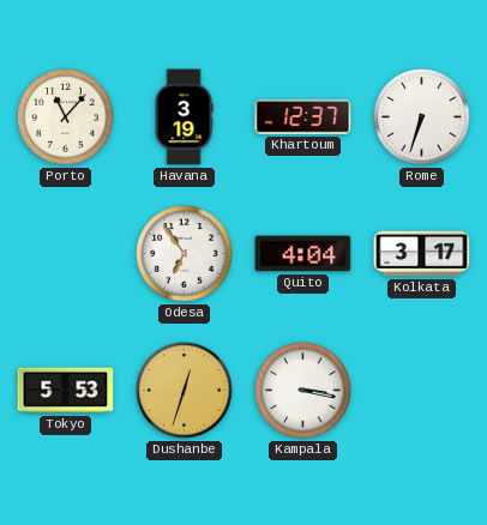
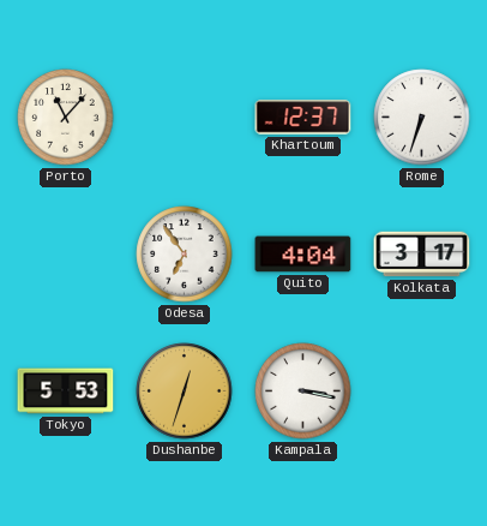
Havana: 3:19 -> none (184, 117)
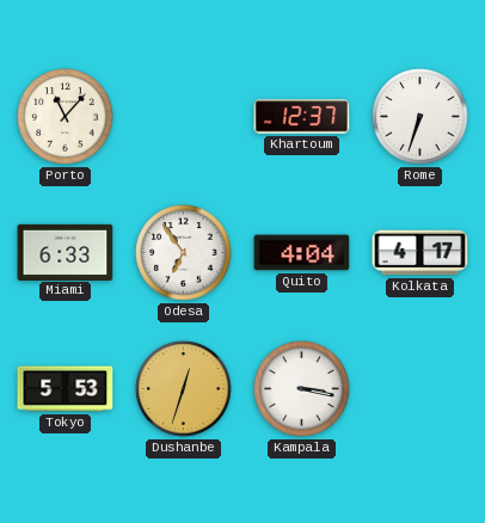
Miami: none -> 6:33 (66, 252)
Kolkata: 3:17 -> 4:17 (420, 253)
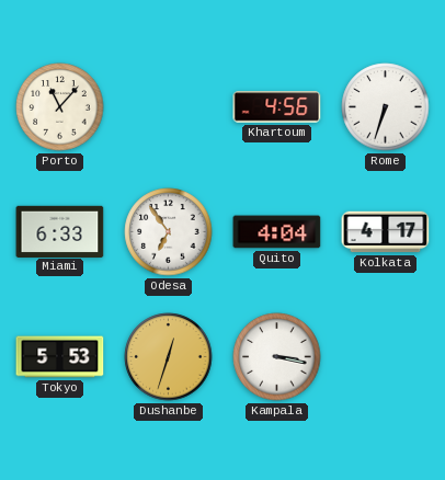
Khartoum: 12:37 -> 4:56 (277, 107)
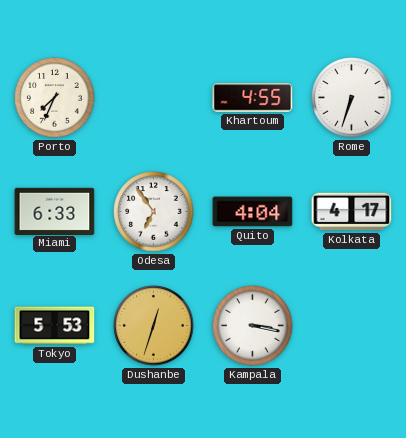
Porto: 11:07 -> 7:34 (55, 98)
Khartoum: 4:56 -> 4:55 (253, 98)
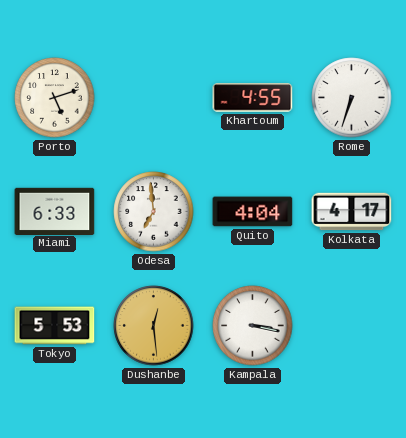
Porto: 7:34 -> 5:12 (55, 98)
Odesa: 6:54 -> 6:59 (154, 212)
Dushanbe: 12:33 -> 12:29 (154, 326)
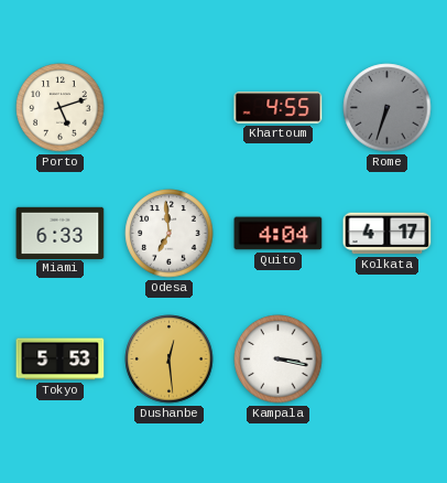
Rome dial: white -> grey (388, 108)
